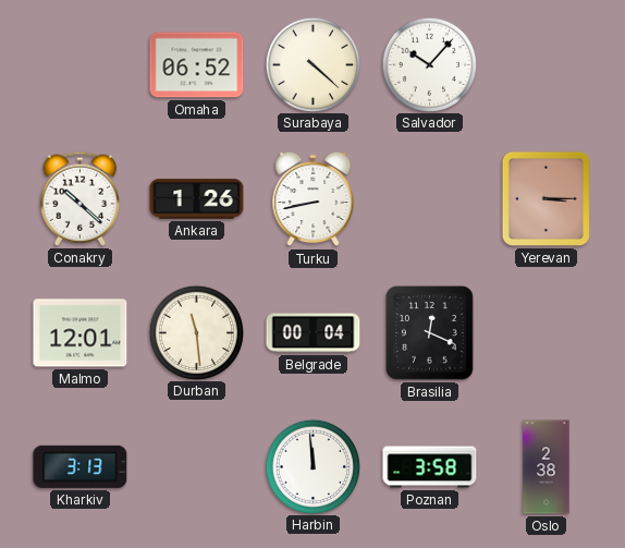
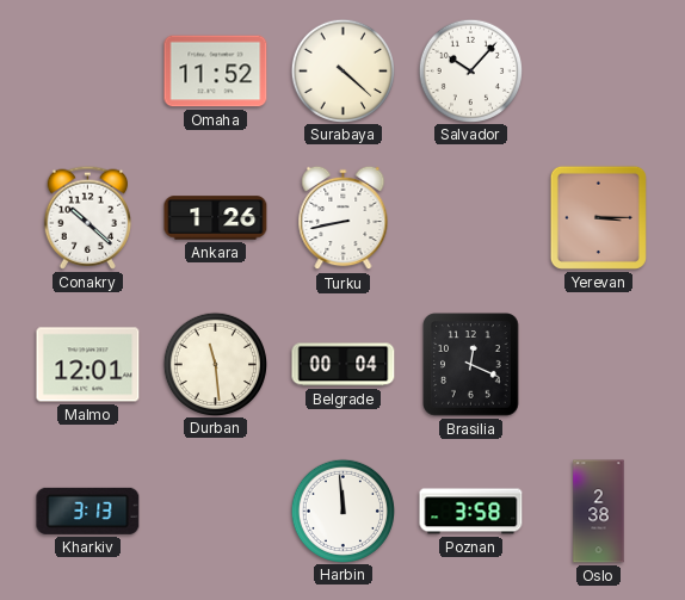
Omaha: 06:52 -> 11:52 (216, 72)
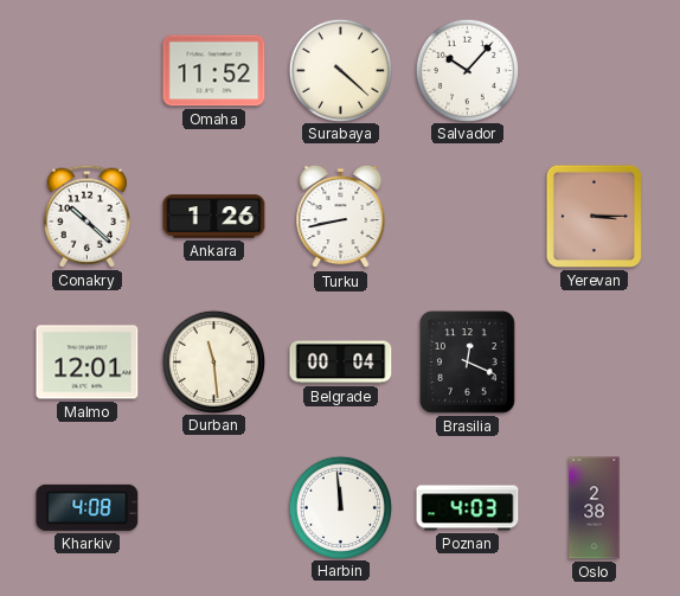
Kharkiv: 3:13 -> 4:08 (88, 507)
Poznan: 3:58 -> 4:03 (468, 508)
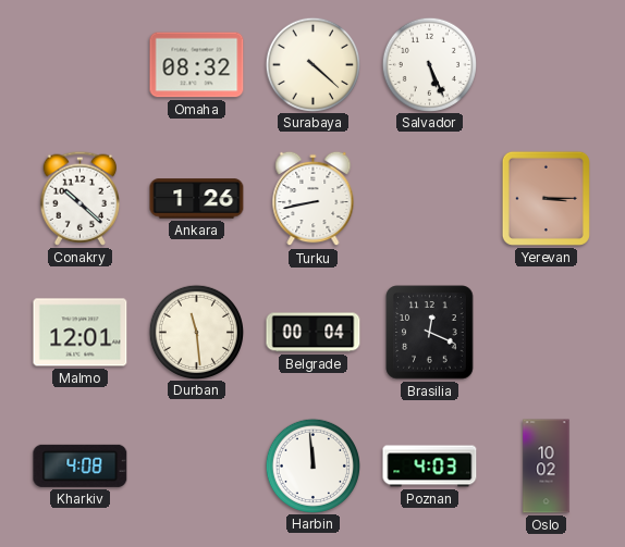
Omaha: 11:52 -> 08:32 (197, 65)
Salvador: 10:07 -> 5:26 (429, 64)
Oslo: 2:38 -> 10:02 (547, 467)
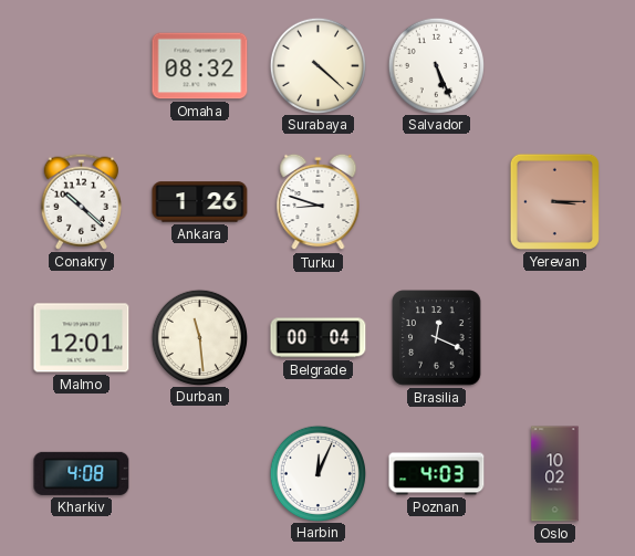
Turku: 8:43 -> 8:48 (319, 202)
Harbin: 11:59 -> 12:04 (317, 473)
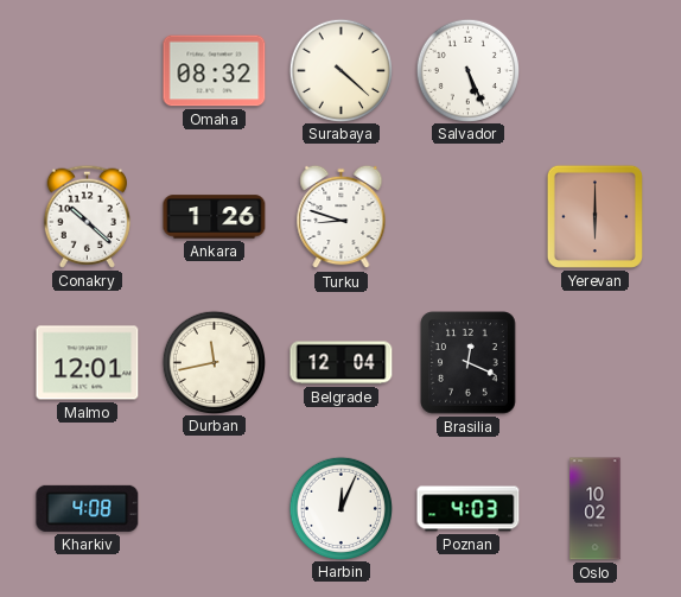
Yerevan: 3:15 -> 6:00 (594, 216)
Durban: 11:29 -> 11:43 (214, 362)
Belgrade: 00:04 -> 12:04 (342, 363)
